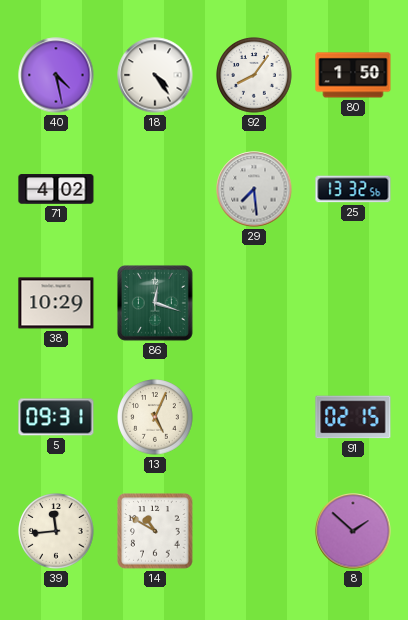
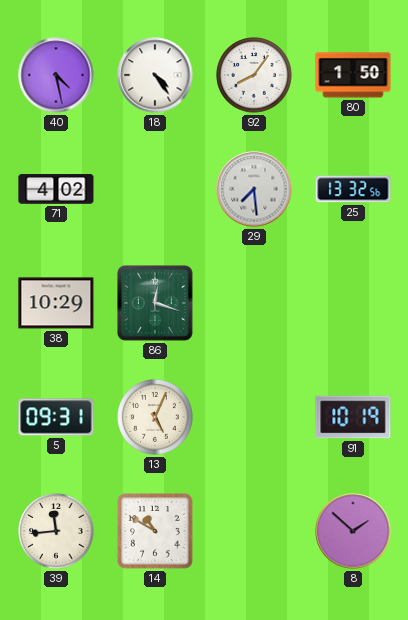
91: 02:15 -> 10:19 (353, 417)
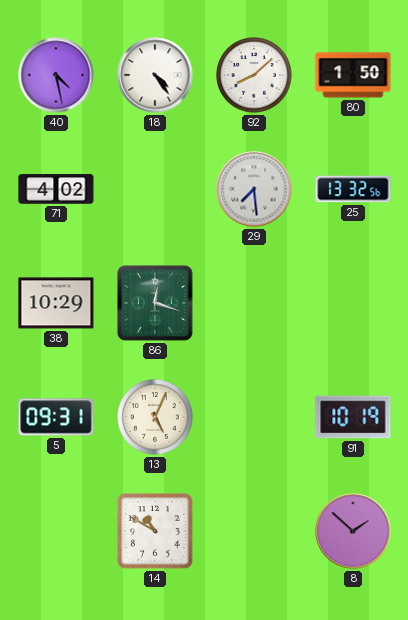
92: 8:06 -> 8:08 (254, 75)
39: 11:44 -> none (56, 531)
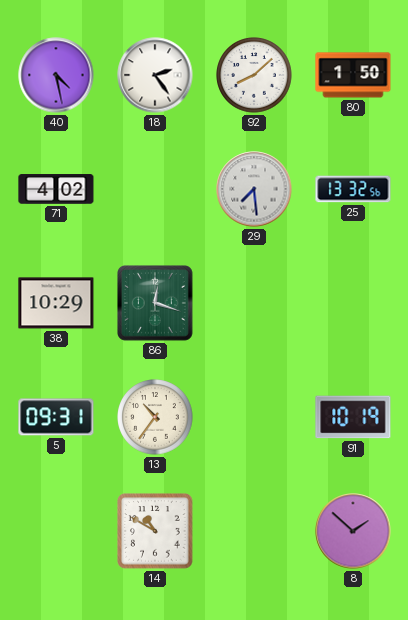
18: 4:24 -> 2:24 (155, 75)
13: 5:04 -> 10:36 (155, 417)
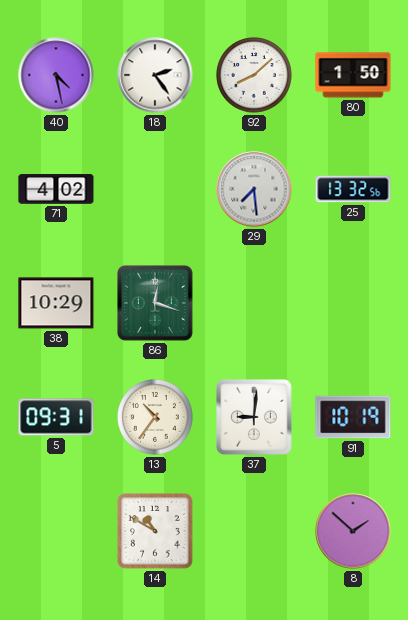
37: none -> 9:01 (255, 418)
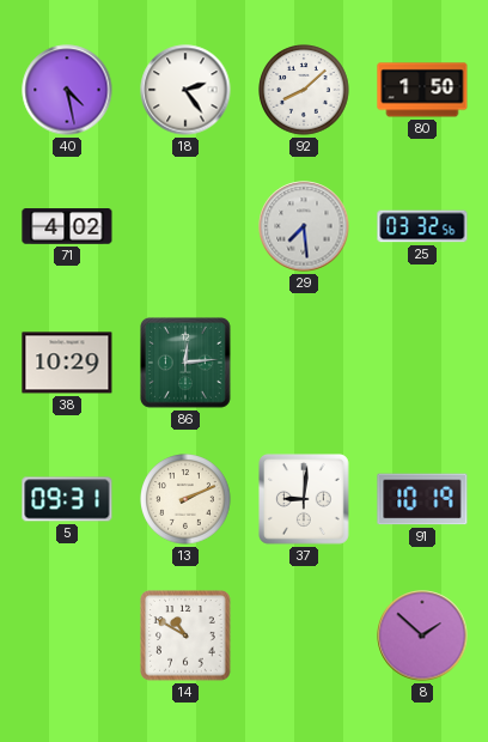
25: 13:32 -> 03:32 (422, 226)
86: 12:18 -> 12:14 (187, 364)
13: 10:36 -> 2:11 (185, 499)
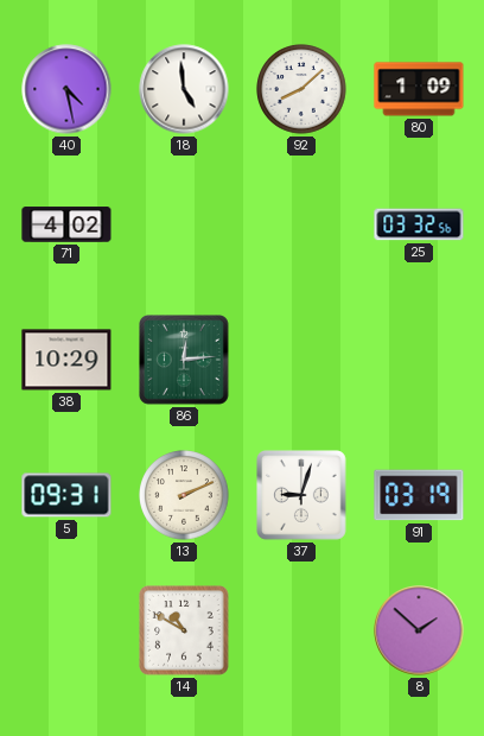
18: 2:24 -> 4:59 (184, 89)
80: 1:50 -> 1:09 (419, 89)
29: 7:29 -> none (304, 226)
37: 9:01 -> 9:03 (302, 496)
91: 10:19 -> 03:19 (419, 495)
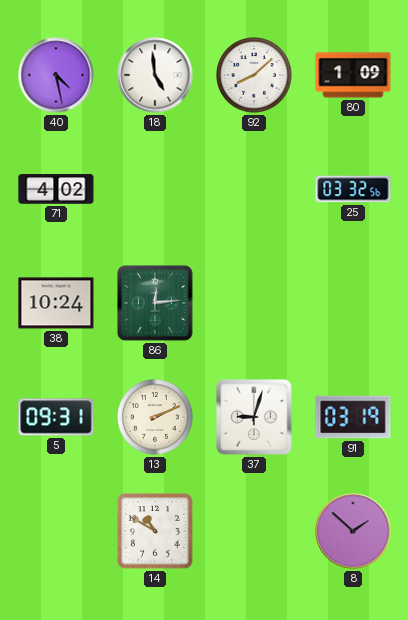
38: 10:29 -> 10:24 (56, 303)
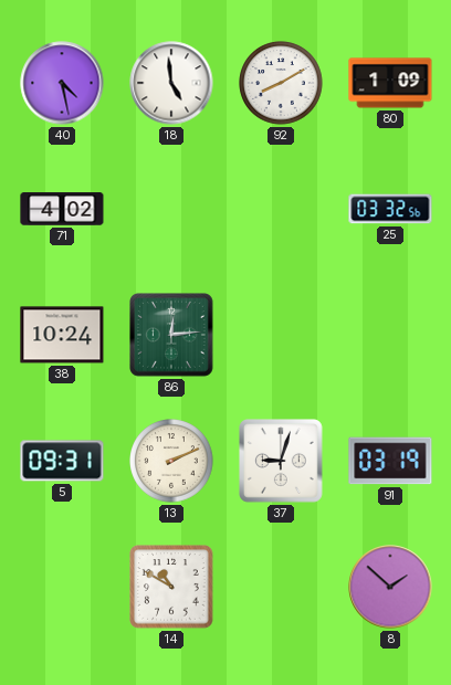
92: 8:08 -> 8:10 (281, 83)
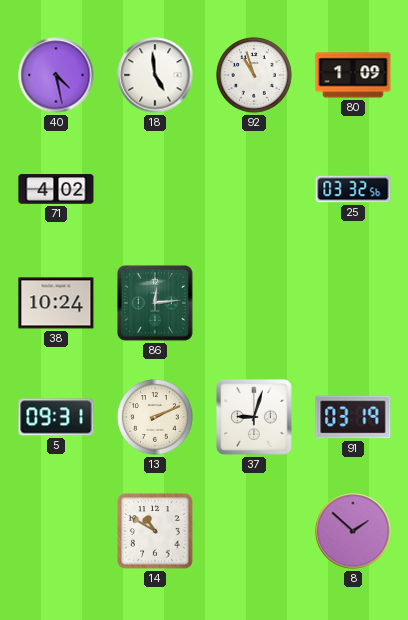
92: 8:10 -> 10:57 (254, 75)
